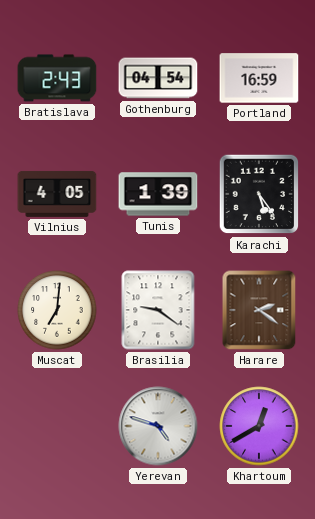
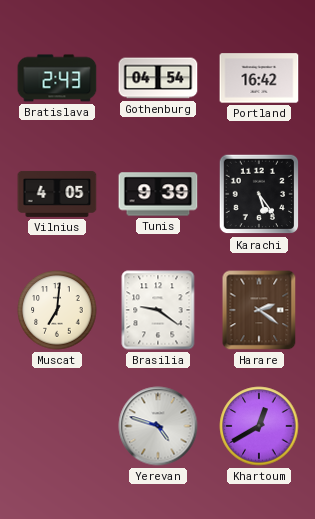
Portland: 16:59 -> 16:42 (259, 78)
Tunis: 1:39 -> 9:39 (158, 194)
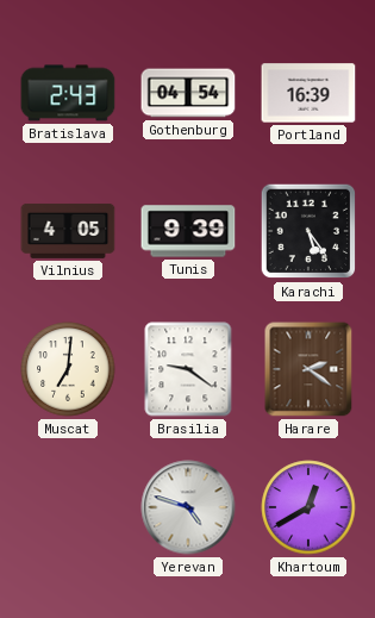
Portland: 16:42 -> 16:39 (308, 93)
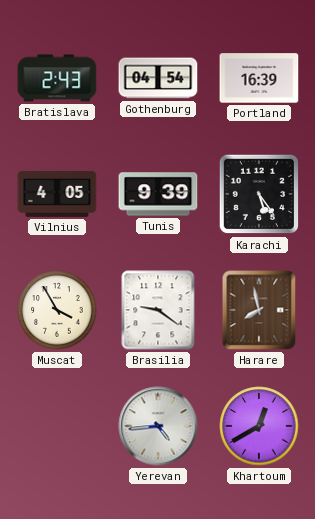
Muscat: 7:01 -> 3:55 (57, 310)
Harare: 2:21 -> 7:58 (259, 310)
Yerevan: 4:48 -> 4:44 (158, 426)
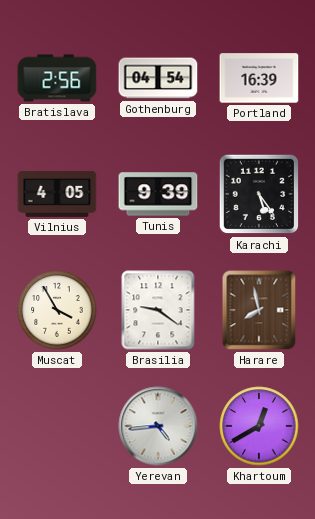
Bratislava: 2:43 -> 2:56 (57, 78)
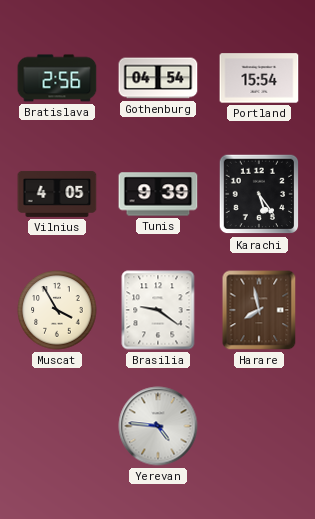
Portland: 16:39 -> 15:54 (259, 78)
Yerevan: 4:44 -> 4:46 (158, 426)
Khartoum: 12:40 -> none (259, 426)
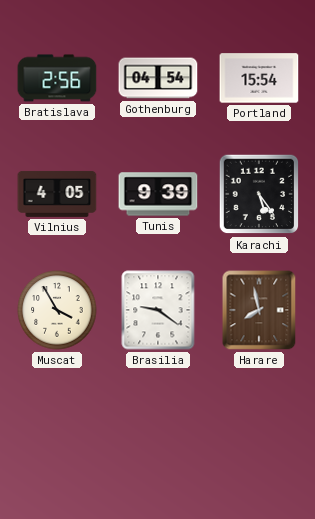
Yerevan: 4:46 -> none (158, 426)
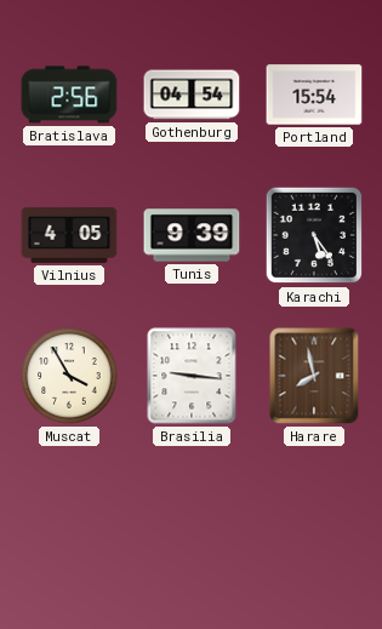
Brasilia: 9:21 -> 9:16 (192, 376)
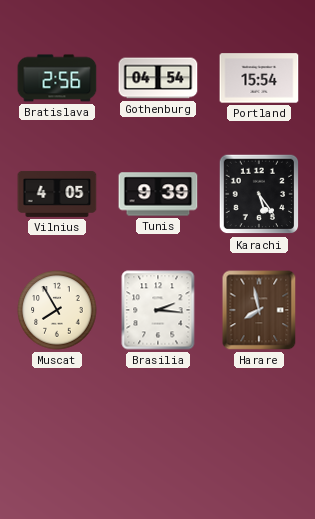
Muscat: 3:55 -> 7:55 (57, 310)
Brasilia: 9:16 -> 2:16 (158, 310)
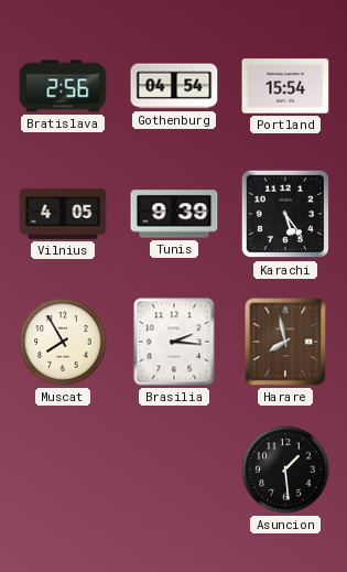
Asuncion: none -> 1:29 (285, 470)
